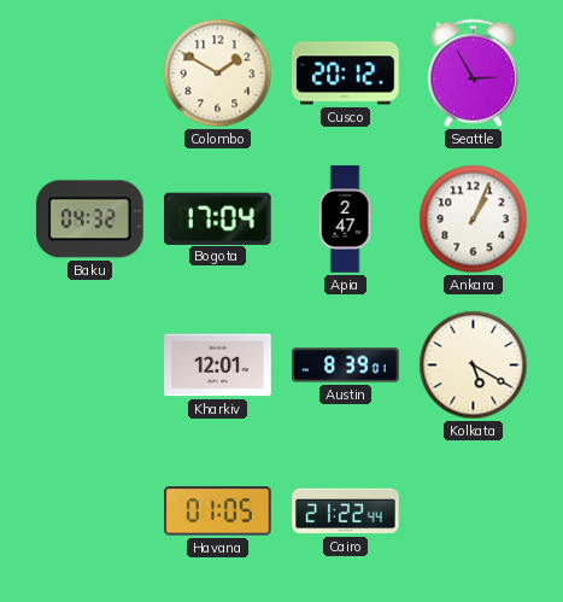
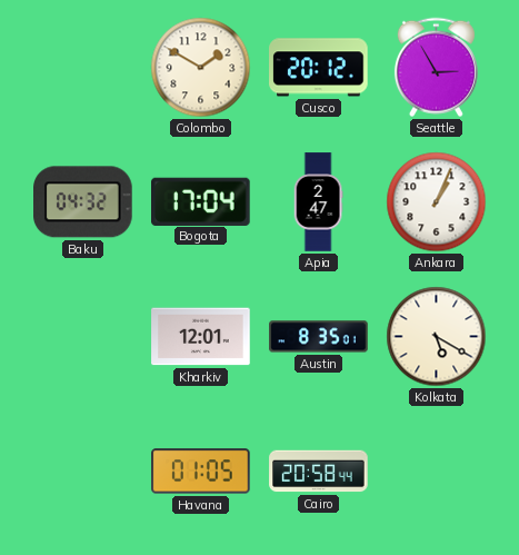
Austin: 8:39 -> 8:35 (319, 337)
Cairo: 21:22 -> 20:58 (319, 472)
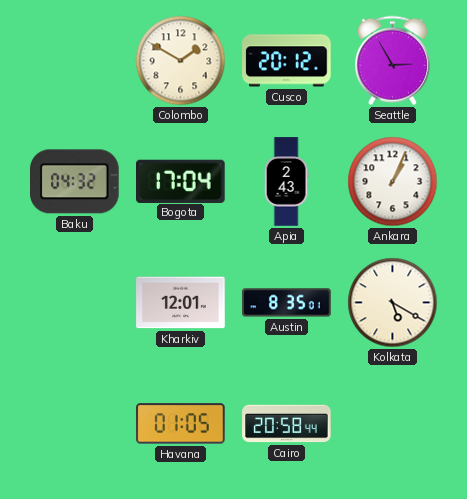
Apia: 2:47 -> 2:43 (286, 182)
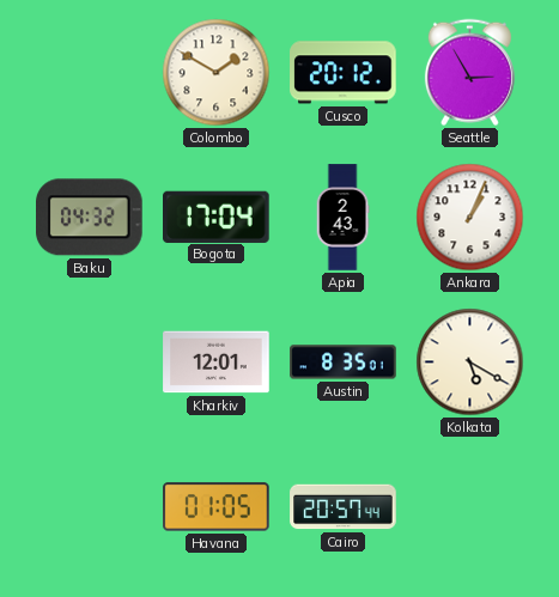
Cairo: 20:58 -> 20:57 (344, 507)
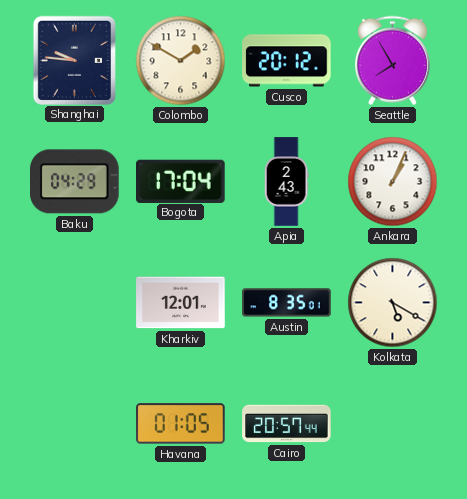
Shanghai: none -> 9:46 (74, 60)
Seattle: 2:55 -> 7:55 (392, 61)
Baku: 04:32 -> 04:29 (75, 182)
